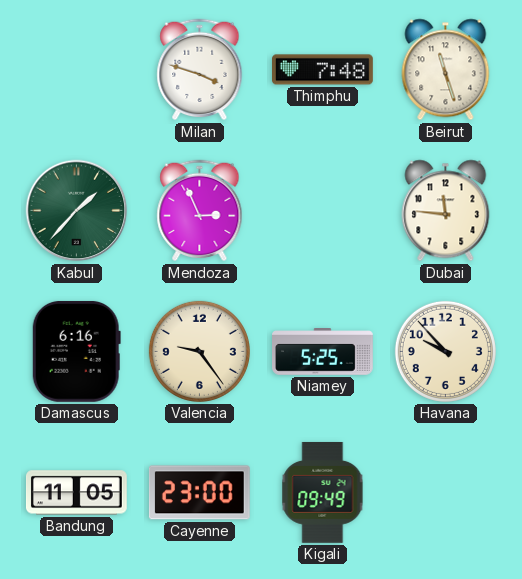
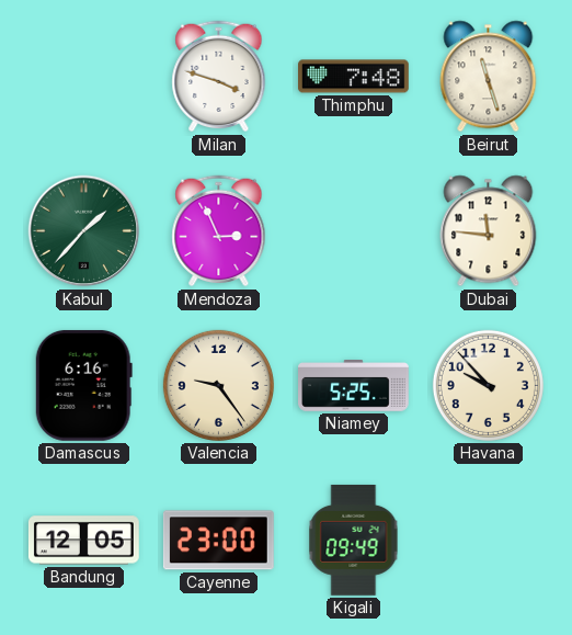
Bandung: 11:05 -> 12:05 (83, 541)
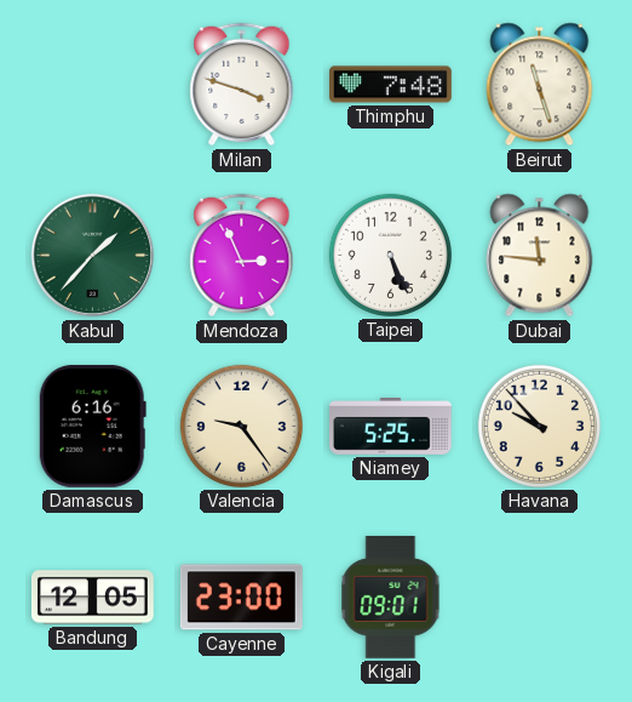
Taipei: none -> 5:26 (390, 255)
Kigali: 09:49 -> 09:01 (391, 597)
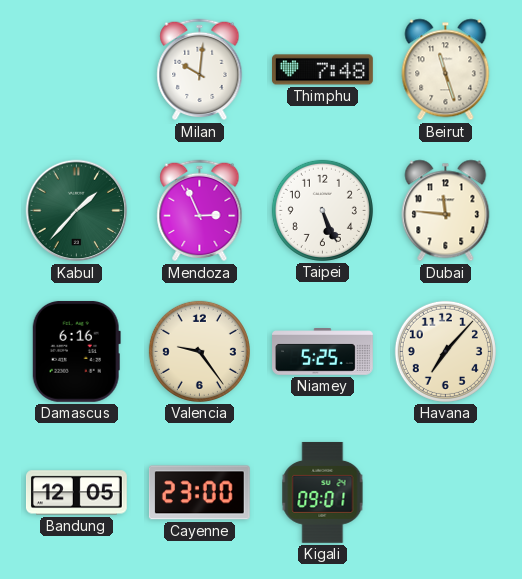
Milan: 3:48 -> 10:01 (200, 70)
Havana: 9:53 -> 7:07 (445, 351)
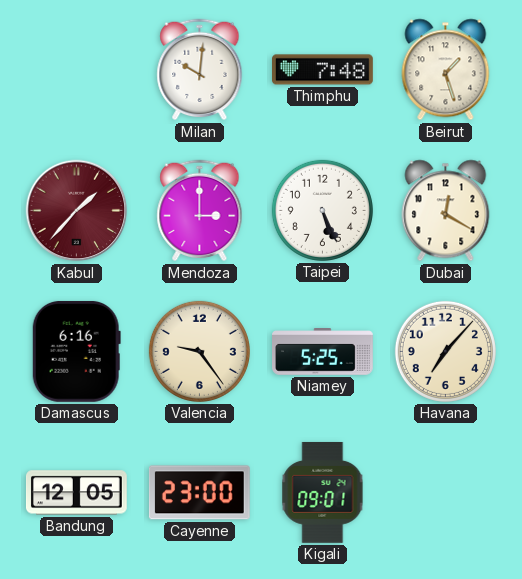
Beirut: 11:27 -> 1:27 (446, 70)
Kabul dial: green -> burgundy (77, 211)
Mendoza: 2:56 -> 3:00 (200, 211)
Dubai: 11:46 -> 12:20 (446, 211)
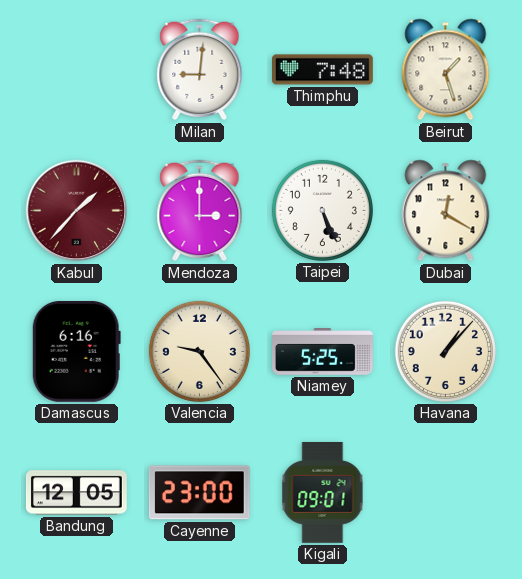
Milan: 10:01 -> 9:01 (200, 70)
Havana: 7:07 -> 1:07 (445, 351)
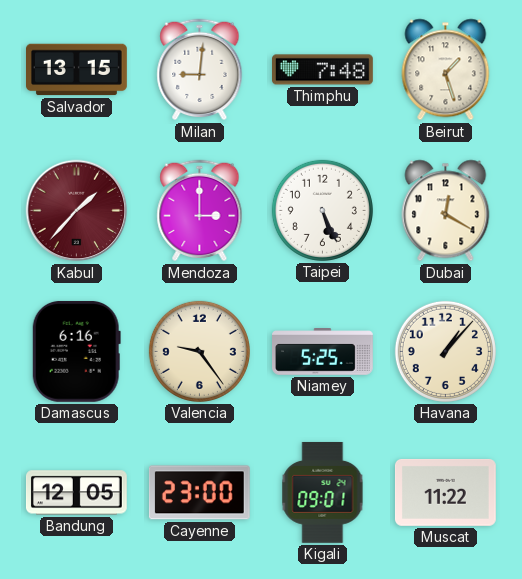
Salvador: none -> 13:15 (77, 70)
Muscat: none -> 11:22 (445, 492)
